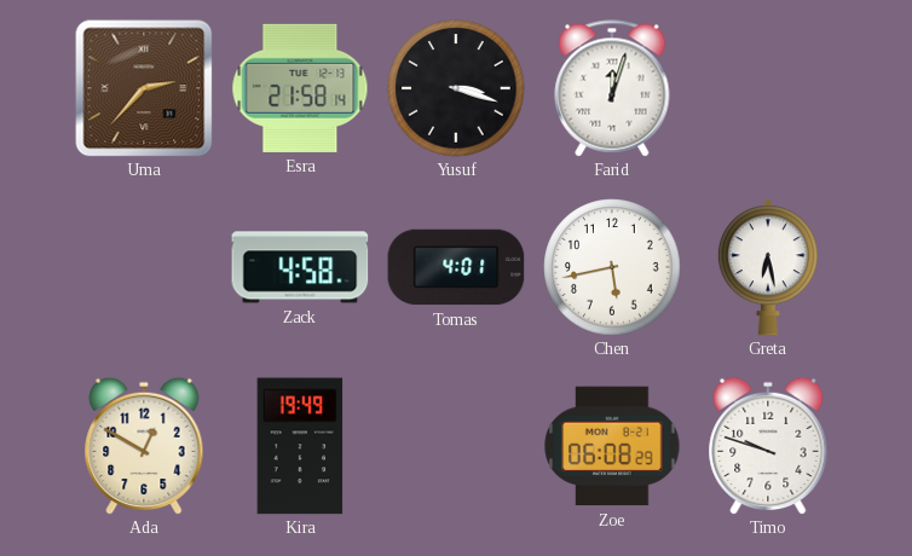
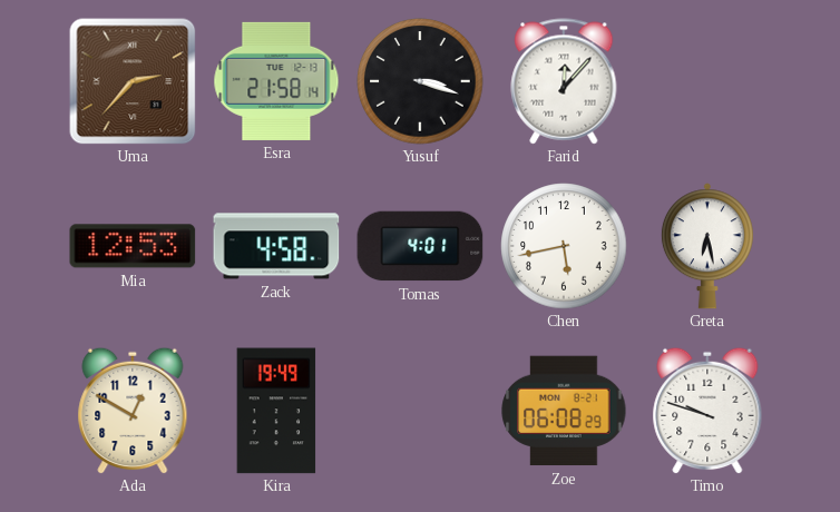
Farid: 12:03 -> 12:07 (564, 81)
Mia: none -> 12:53 (133, 246)
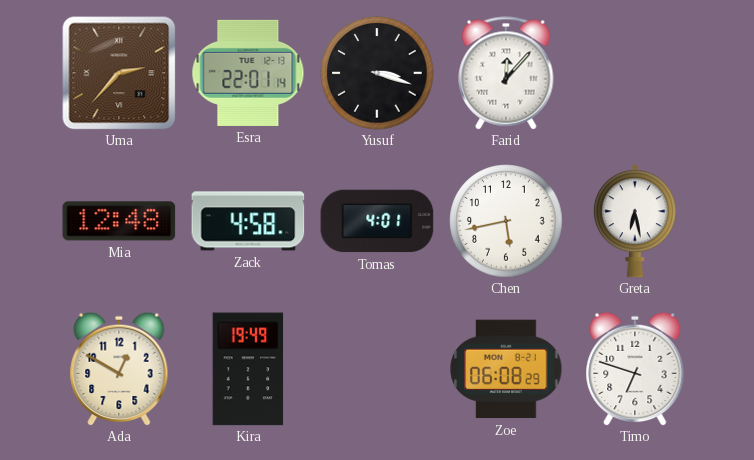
Esra: 21:58 -> 22:01 (248, 73)
Mia: 12:53 -> 12:48 (119, 221)
Timo: 9:48 -> 6:48 (635, 369)
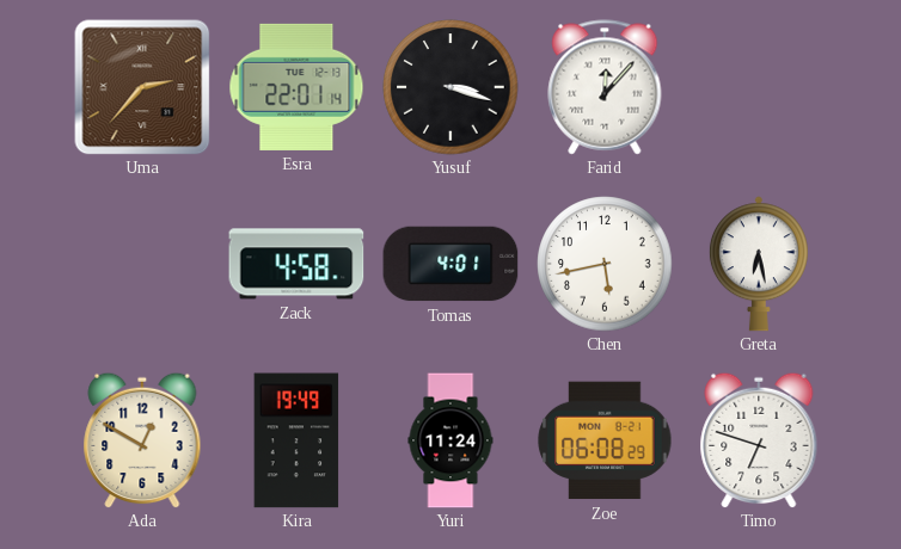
Mia: 12:48 -> none (119, 221)
Yuri: none -> 11:24 (450, 440)
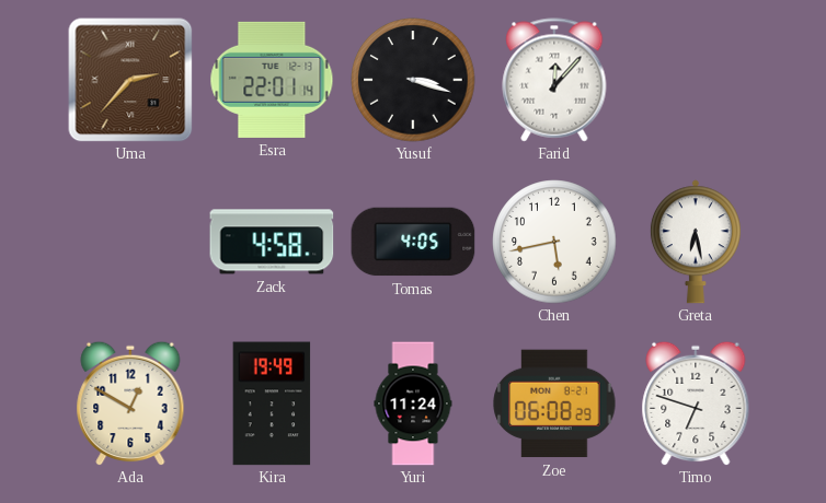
Tomas: 4:01 -> 4:05 (413, 242)
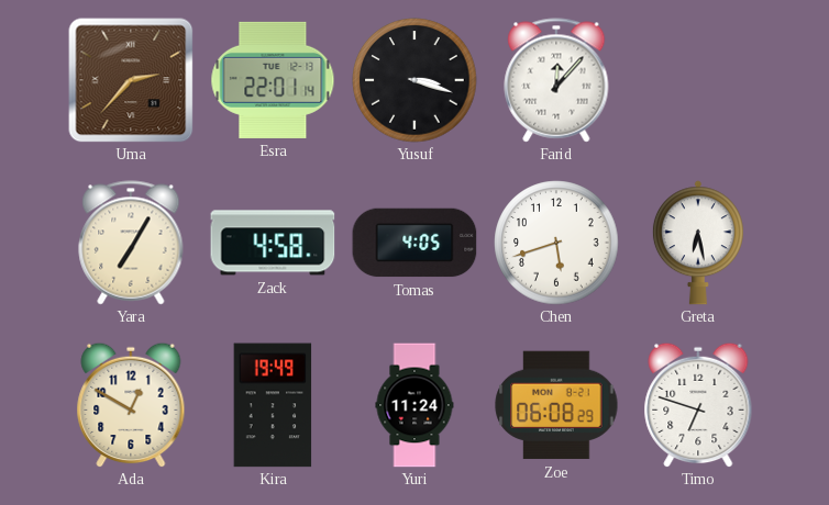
Yara: none -> 7:05 (131, 243)
Chen: 5:43 -> 5:42 (556, 243)
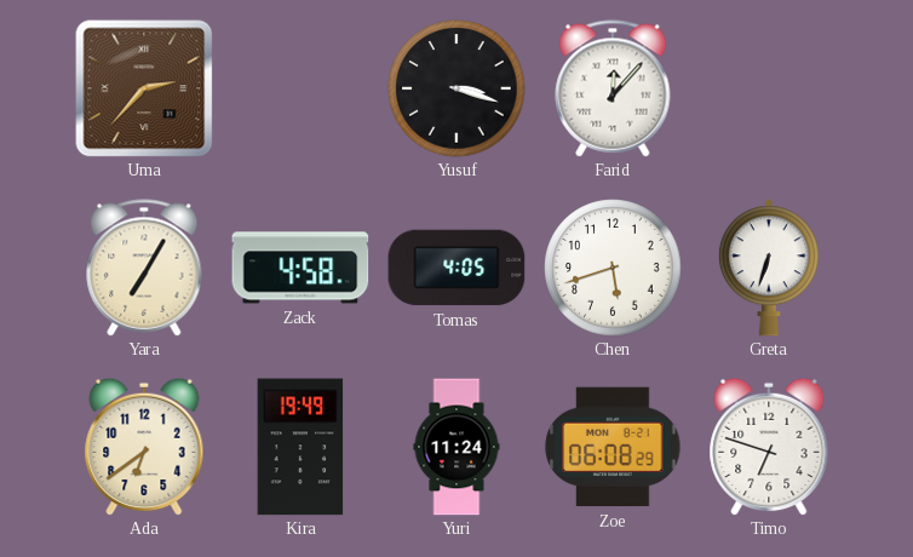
Esra: 22:01 -> none (273, 80)
Greta: 6:28 -> 6:33 (769, 268)
Ada: 12:50 -> 6:39 (144, 447)
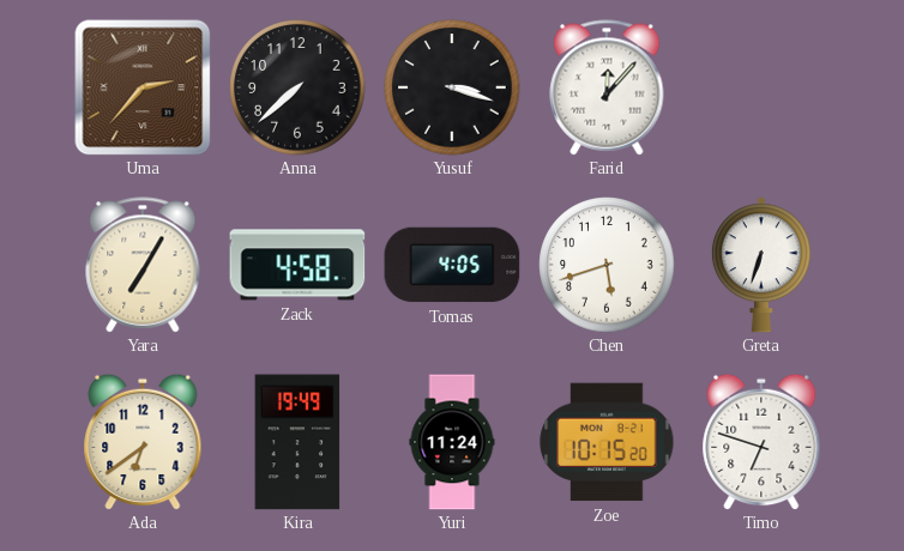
Anna: none -> 7:38 (297, 87)
Zoe: 06:08 -> 10:15 (607, 442)
